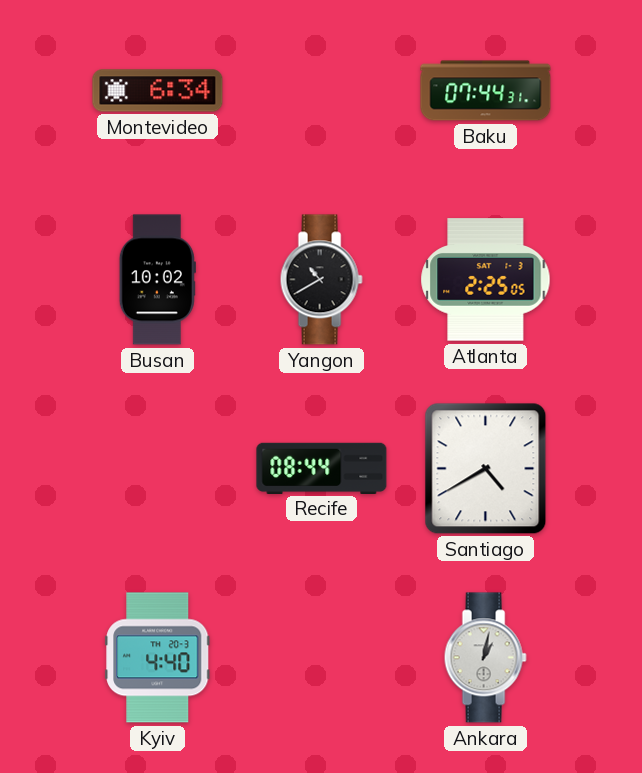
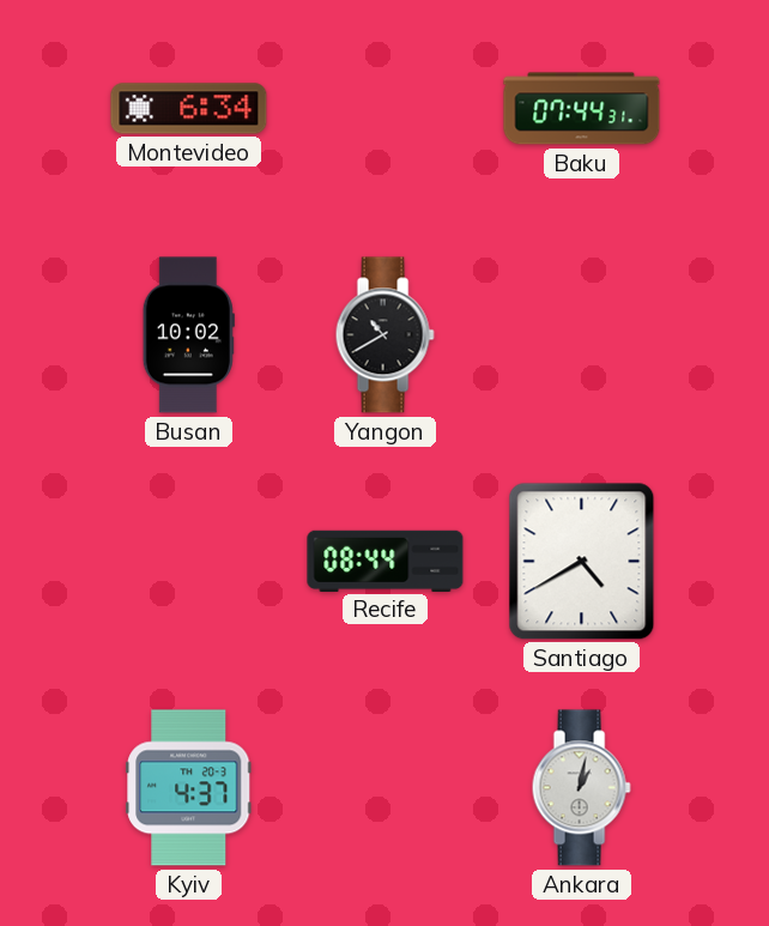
Atlanta: 2:25 -> none (486, 280)
Kyiv: 4:40 -> 4:37 (189, 788)
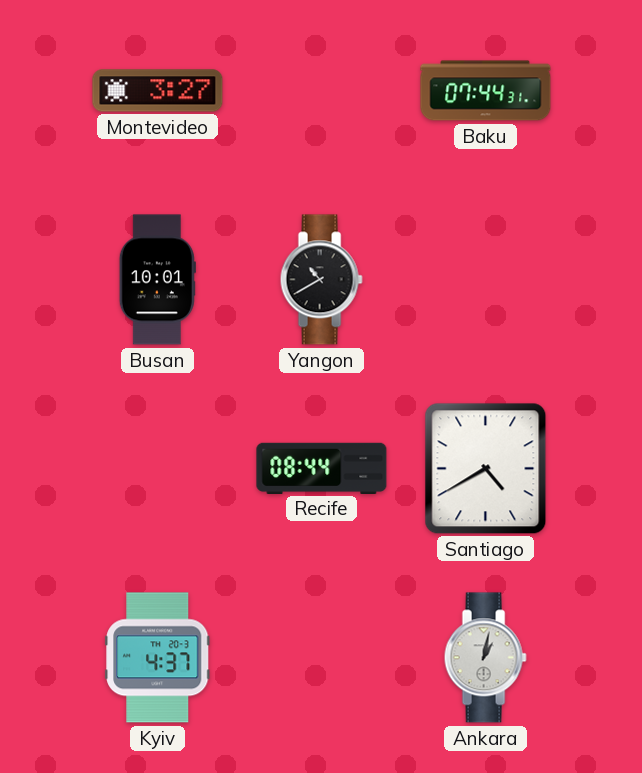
Montevideo: 6:34 -> 3:27 (158, 91)
Busan: 10:02 -> 10:01 (157, 280)
